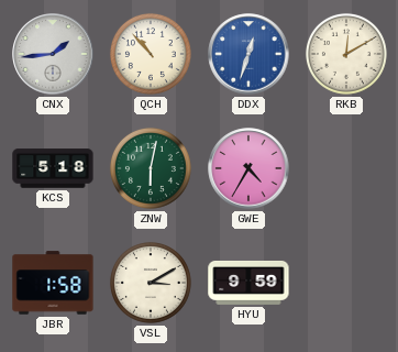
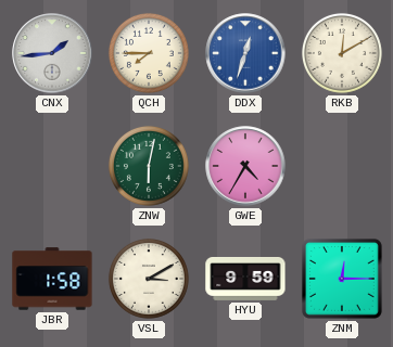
QCH: 10:53 -> 7:45 (149, 53)
KCS: 5:18 -> none (53, 168)
ZNM: none -> 12:15 (342, 279)
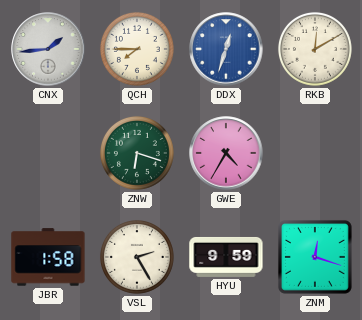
ZNW: 6:02 -> 6:18 (137, 153)
VSL: 3:10 -> 2:25 (137, 257)
ZNM: 12:15 -> 12:18 (315, 257)
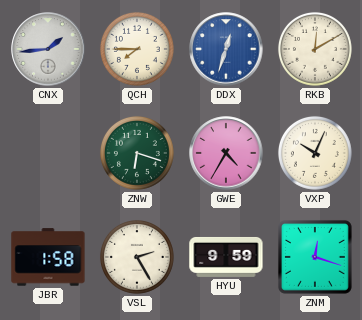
VXP: none -> 10:04 (315, 153)
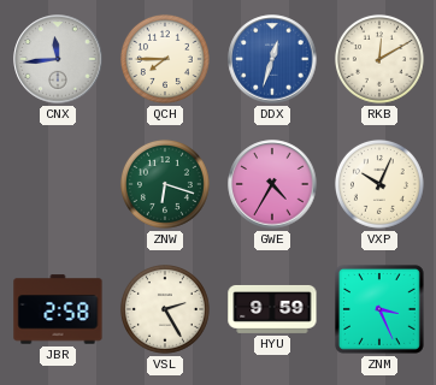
CNX: 1:44 -> 11:44 (58, 59)
JBR: 1:58 -> 2:58 (58, 309)
ZNM: 12:18 -> 3:26 (379, 309)
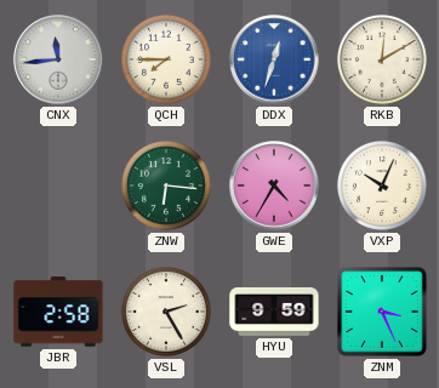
ZNW: 6:18 -> 6:16 (166, 186)
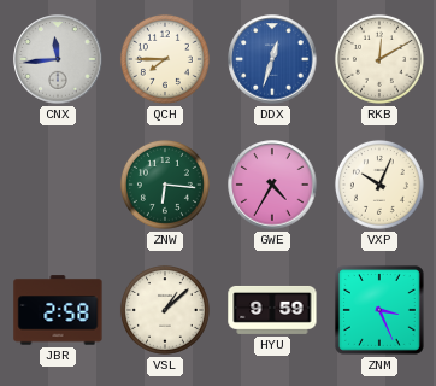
VSL: 2:25 -> 1:08 (165, 310)
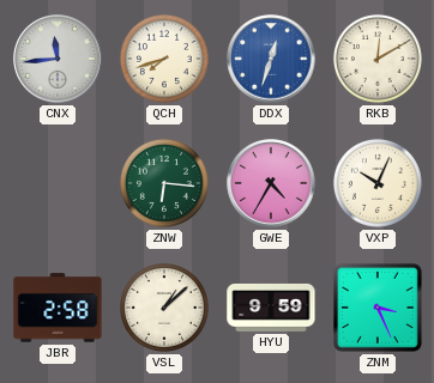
QCH: 7:45 -> 7:42 (164, 59)
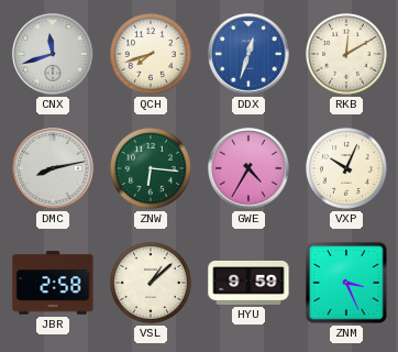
CNX: 11:44 -> 11:42 (53, 54)
DMC: none -> 8:13 (53, 168)
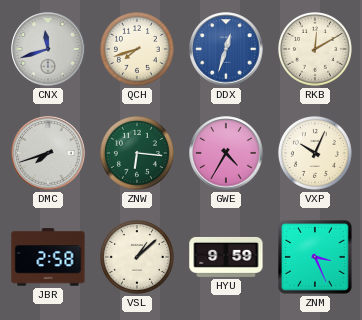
DMC: 8:13 -> 7:42 (48, 153)
